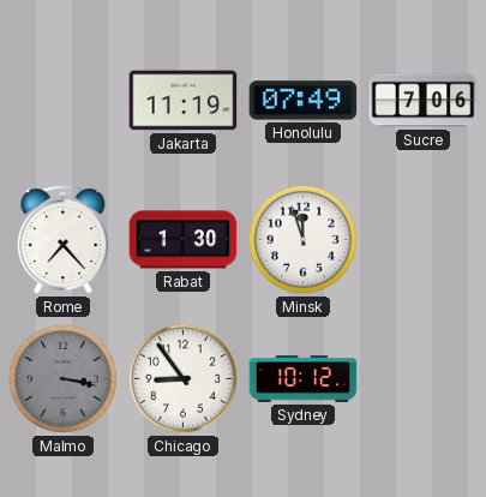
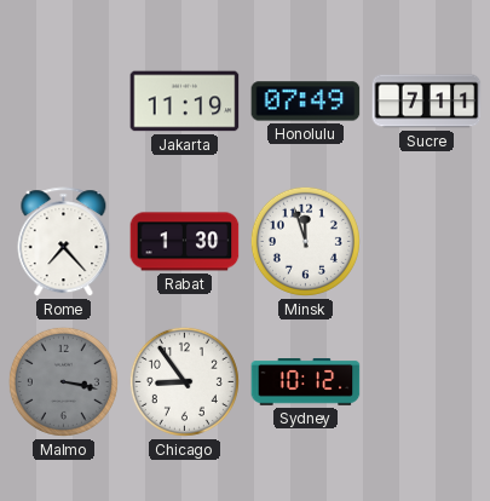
Sucre: 7:06 -> 7:11 (427, 102)
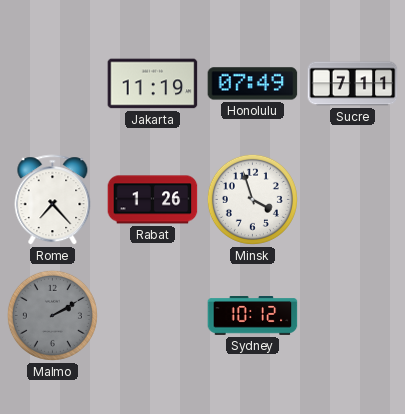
Rabat: 1:30 -> 1:26 (153, 200)
Minsk: 11:57 -> 3:57 (252, 199)
Malmo: 3:17 -> 2:10 (52, 315)
Chicago: 8:54 -> none (184, 381)
